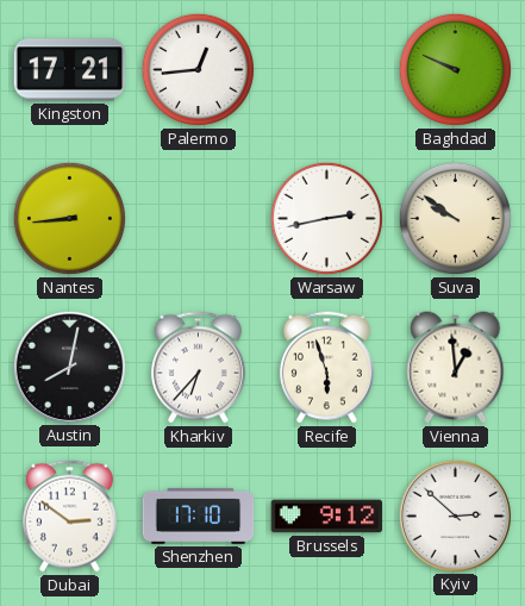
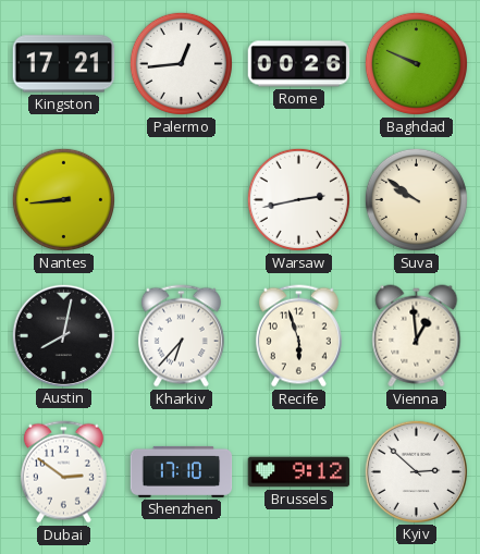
Rome: none -> 00:26 (299, 64)
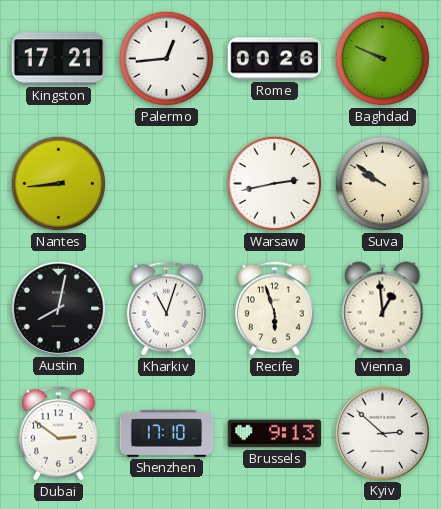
Kharkiv: 6:37 -> 11:03 (166, 309)
Brussels: 9:12 -> 9:13 (275, 434)
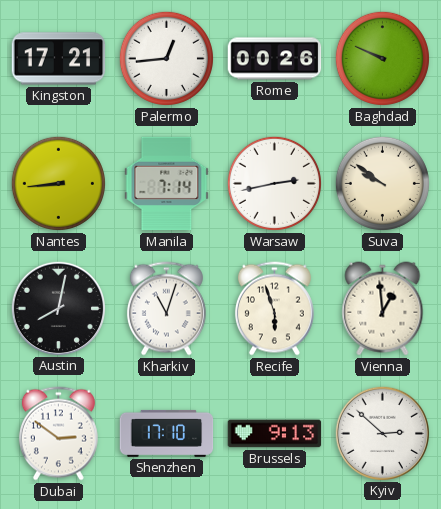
Manila: none -> 7:14 (167, 184)
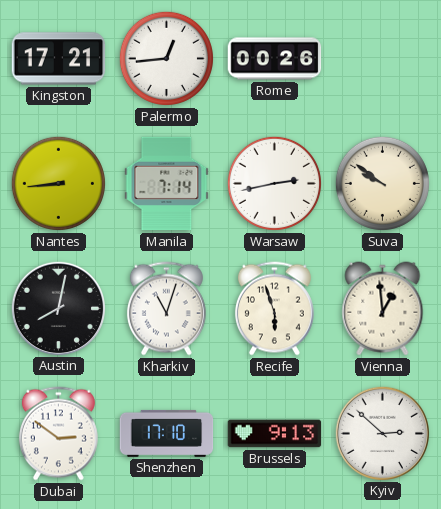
Baghdad: 9:49 -> none (382, 58)
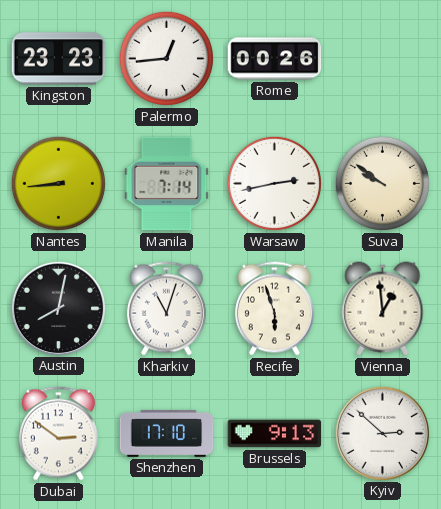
Kingston: 17:21 -> 23:23 (59, 59)
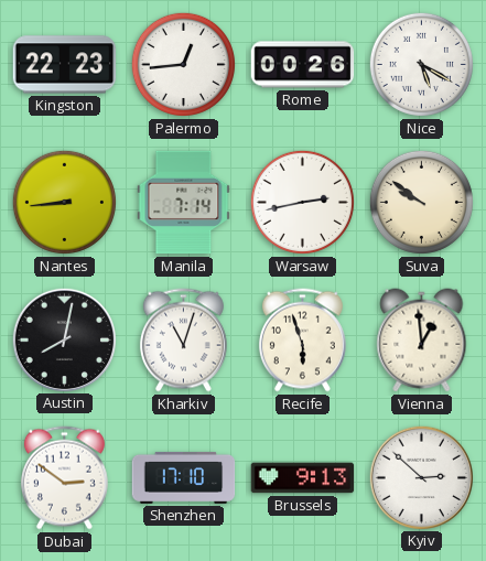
Kingston: 23:23 -> 22:23 (65, 65)
Nice: none -> 5:20 (421, 64)
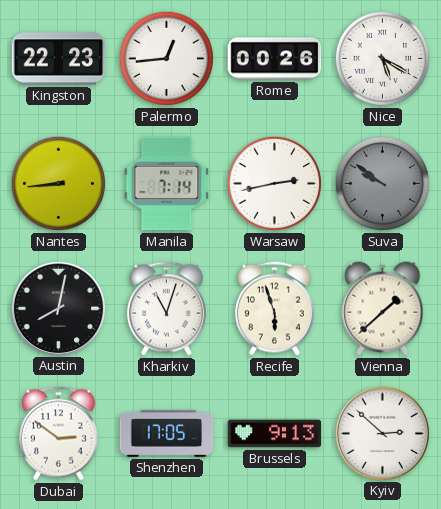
Suva dial: cream -> grey (382, 183)
Vienna: 12:59 -> 1:38 (383, 309)
Shenzhen: 17:10 -> 17:05 (167, 433)
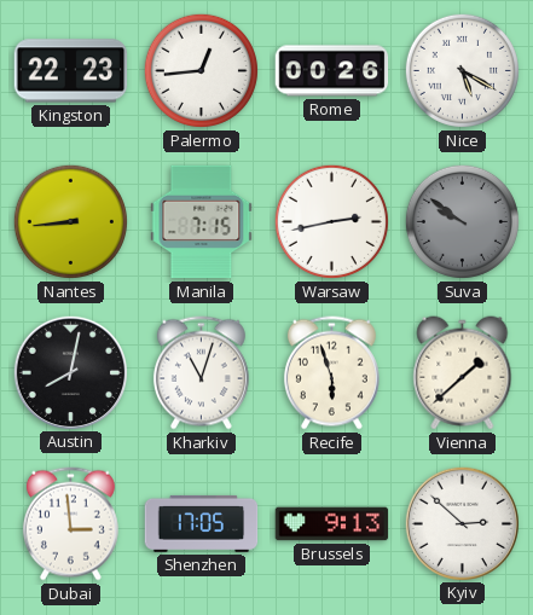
Manila: 7:14 -> 7:15 (202, 222)
Dubai: 2:51 -> 2:59 (70, 524)
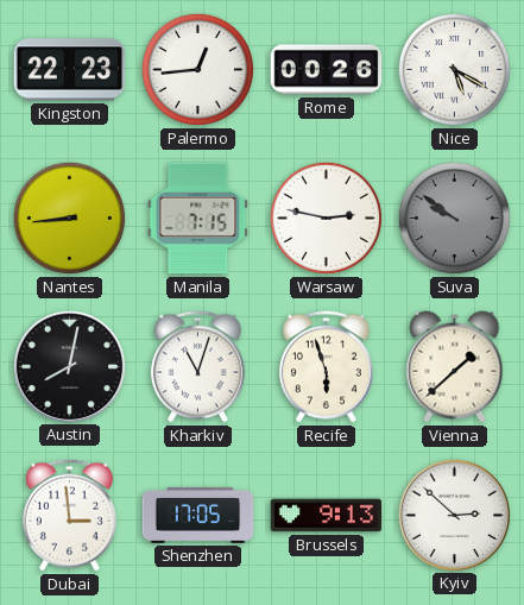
Warsaw: 2:43 -> 2:47 (326, 218)
